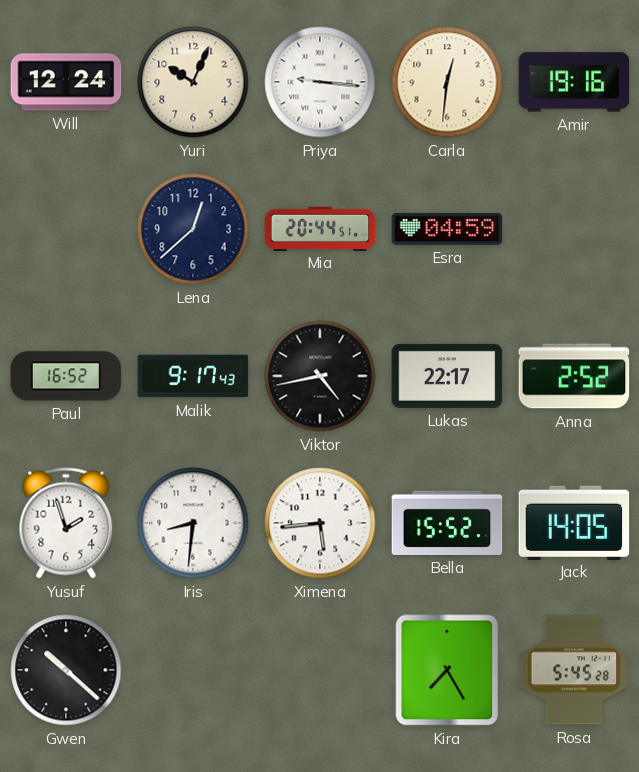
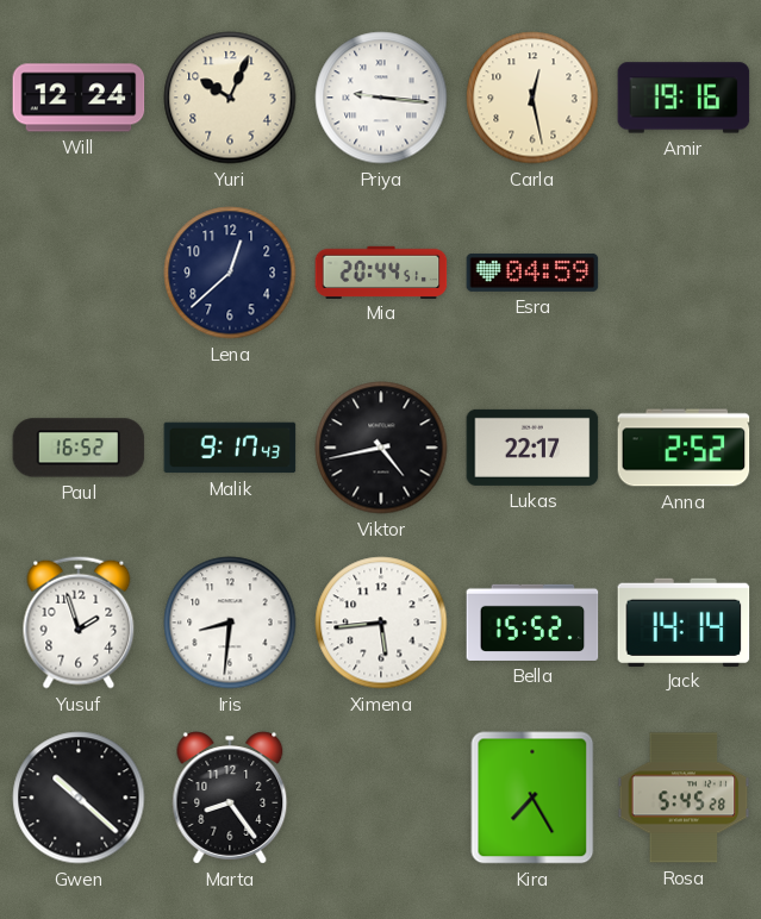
Carla: 12:31 -> 12:28 (532, 98)
Jack: 14:05 -> 14:14 (684, 621)
Marta: none -> 8:24 (230, 798)
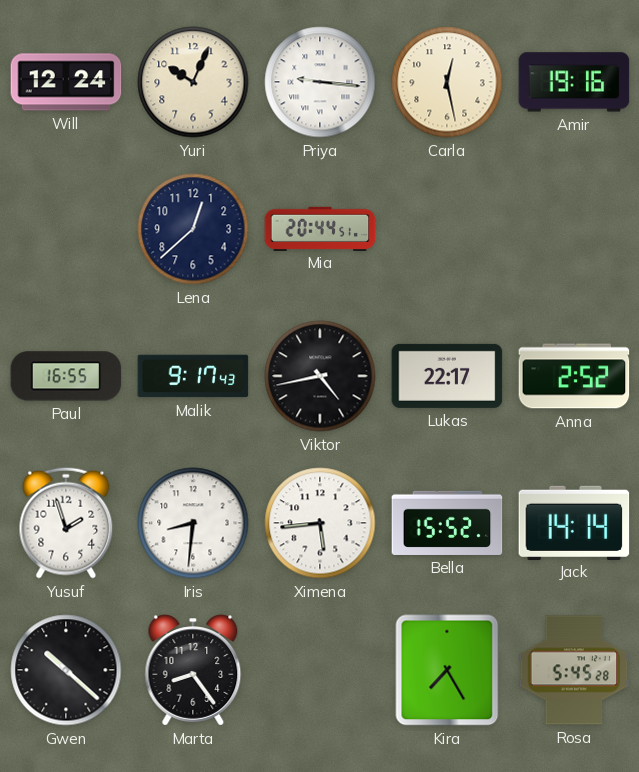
Esra: 04:59 -> none (532, 273)
Paul: 16:52 -> 16:55 (66, 376)
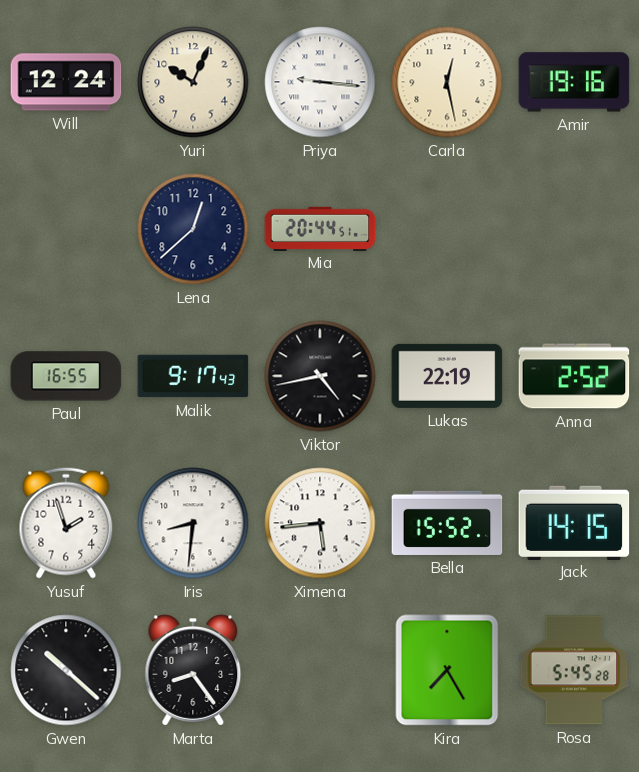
Lukas: 22:17 -> 22:19 (447, 376)
Jack: 14:14 -> 14:15 (574, 522)
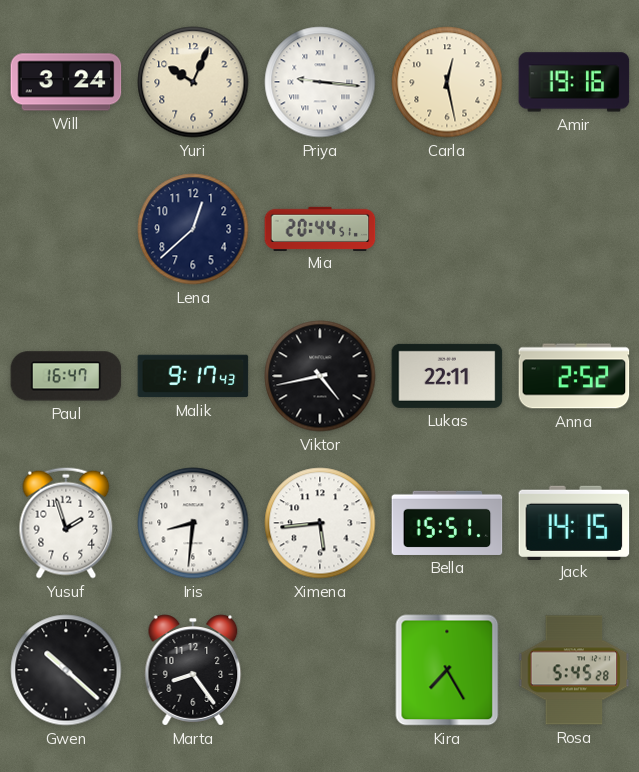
Will: 12:24 -> 3:24 (66, 82)
Paul: 16:55 -> 16:47 (66, 376)
Lukas: 22:19 -> 22:11 (447, 376)
Bella: 15:52 -> 15:51 (447, 523)
